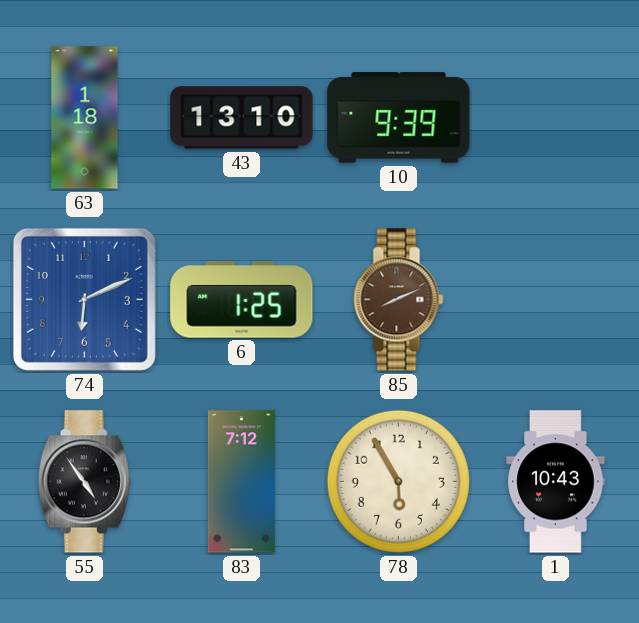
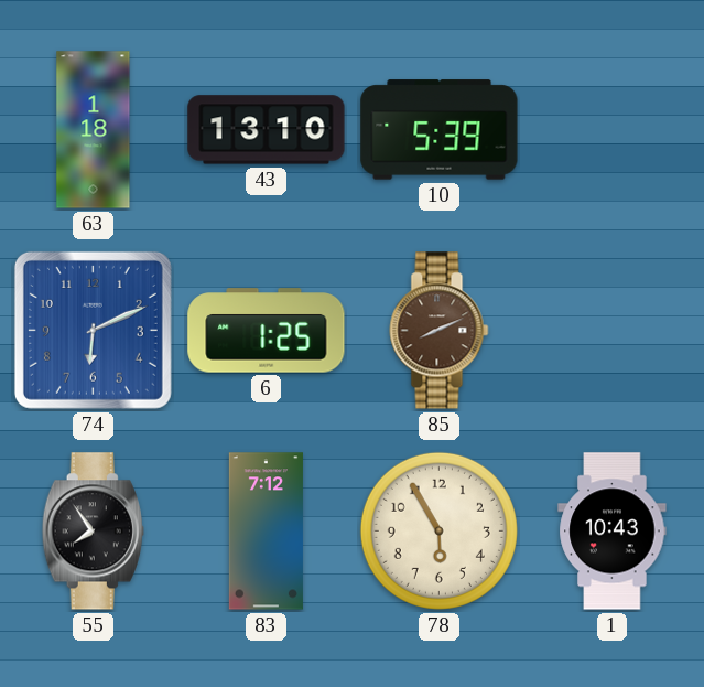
10: 9:39 -> 5:39 (440, 130)
55: 4:54 -> 7:54 (93, 532)
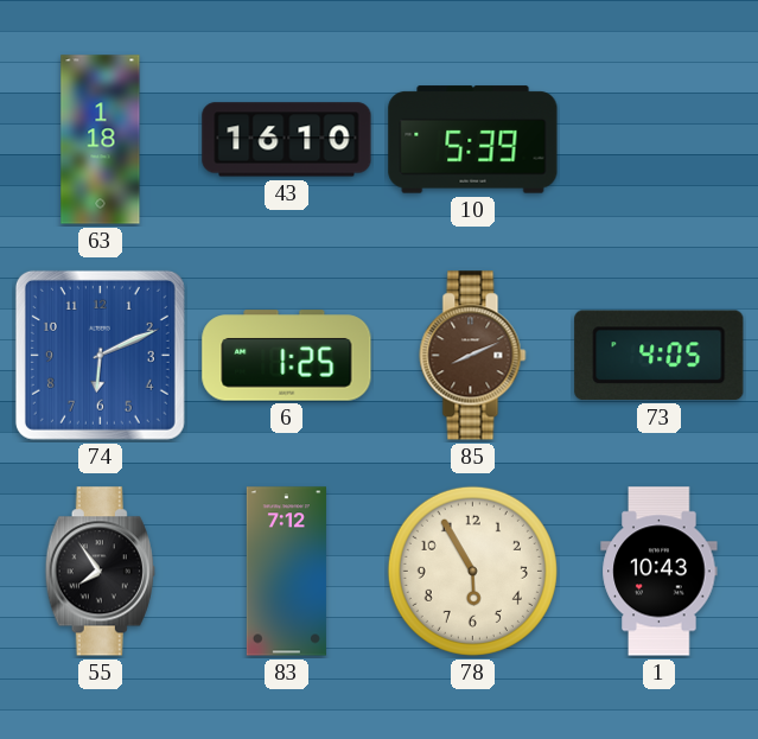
43: 13:10 -> 16:10 (287, 140)
73: none -> 4:05 (660, 356)
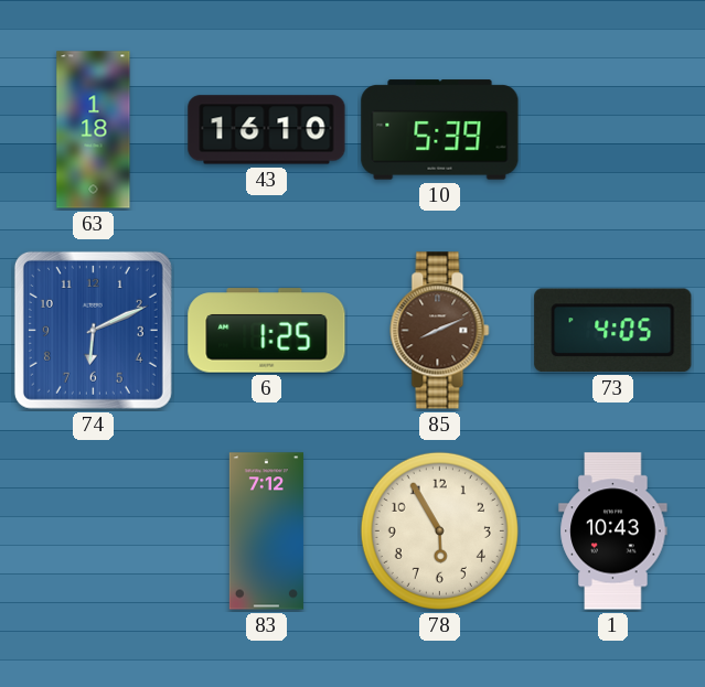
55: 7:54 -> none (100, 572)
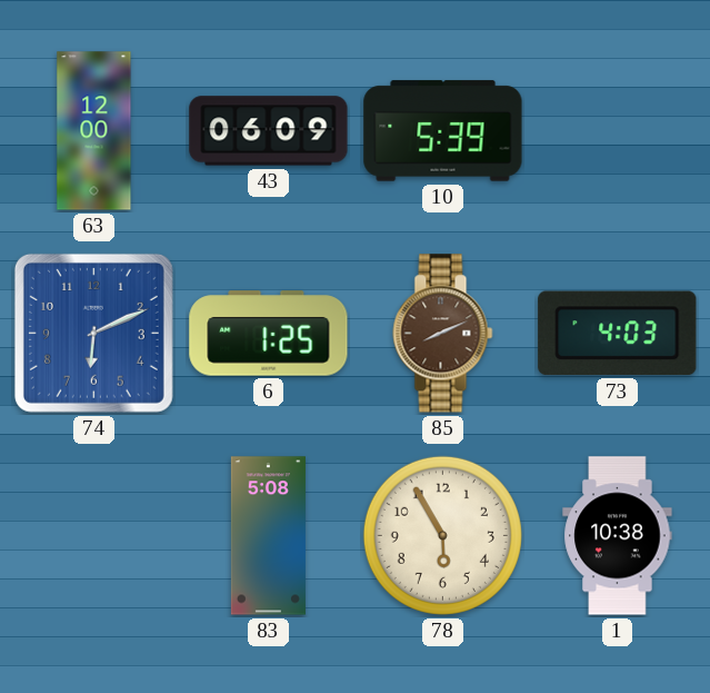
63: 1:18 -> 12:00 (94, 131)
43: 16:10 -> 06:09 (269, 131)
73: 4:05 -> 4:03 (618, 334)
83: 7:12 -> 5:08 (268, 536)
1: 10:43 -> 10:38 (618, 536)
